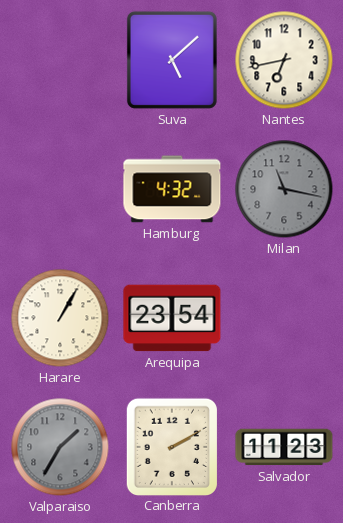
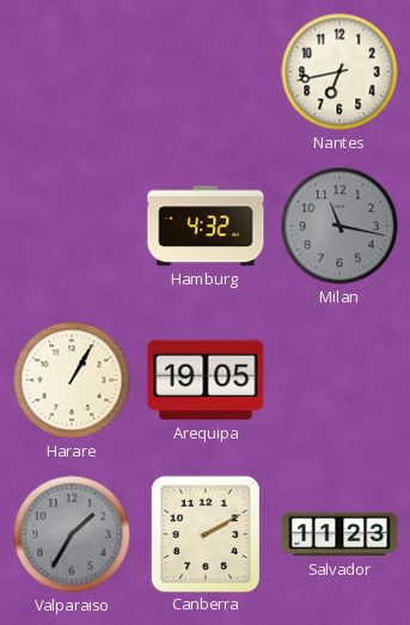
Suva: 5:08 -> none (172, 60)
Arequipa: 23:54 -> 19:05 (206, 380)
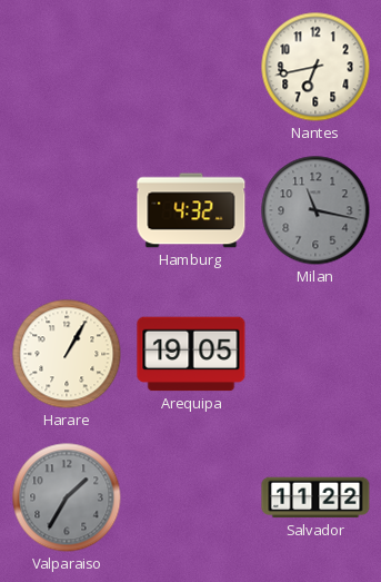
Canberra: 2:10 -> none (204, 533)
Salvador: 11:23 -> 11:22 (315, 497)
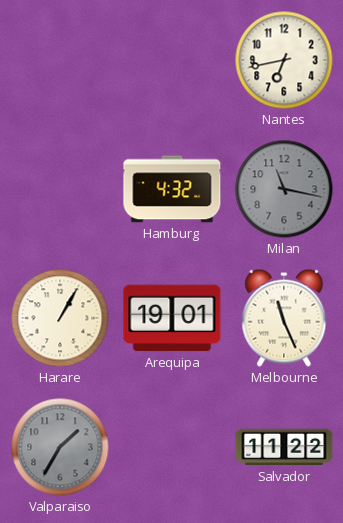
Arequipa: 19:05 -> 19:01 (172, 318)
Melbourne: none -> 11:26 (284, 318)
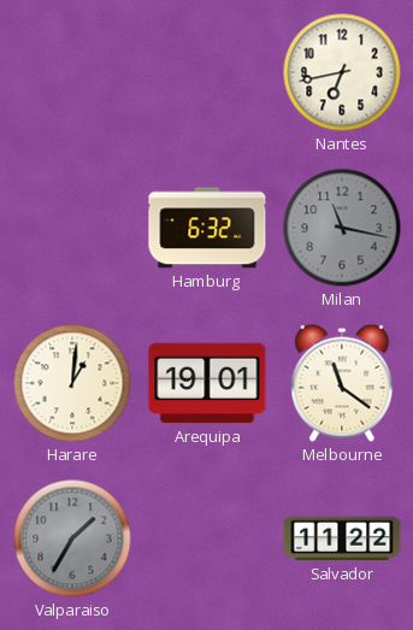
Hamburg: 4:32 -> 6:32 (207, 228)
Harare: 1:05 -> 1:01 (72, 383)
Melbourne: 11:26 -> 11:21 (342, 383)
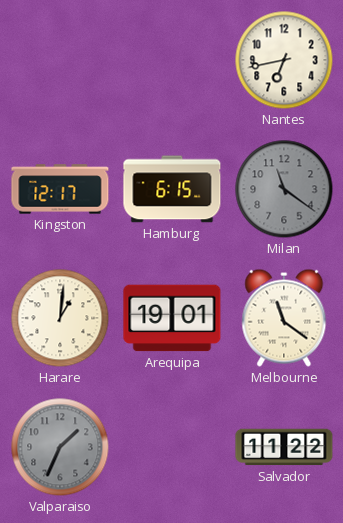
Kingston: none -> 12:17 (60, 189)
Hamburg: 6:32 -> 6:15 (172, 189)
Milan: 11:17 -> 11:21 (284, 189)
Valparaiso: 1:35 -> 1:34 (60, 447)
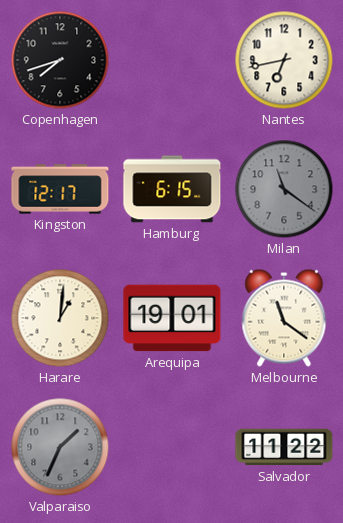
Copenhagen: none -> 7:42 (60, 60)
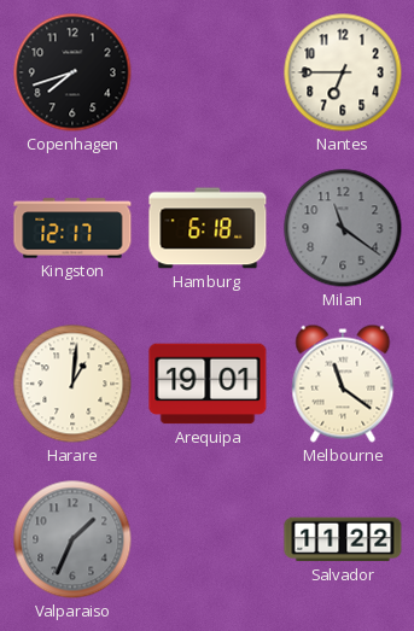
Nantes: 6:43 -> 6:45 (343, 72)
Hamburg: 6:15 -> 6:18 (208, 228)
